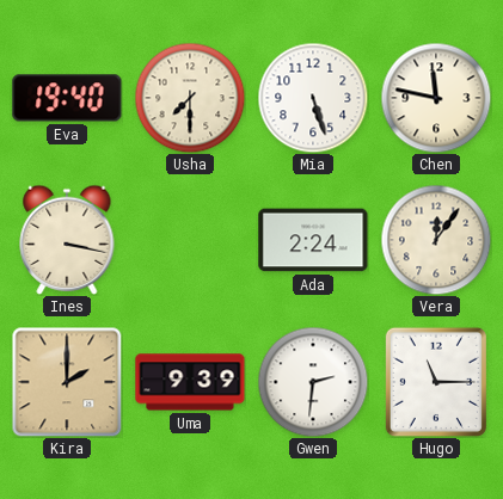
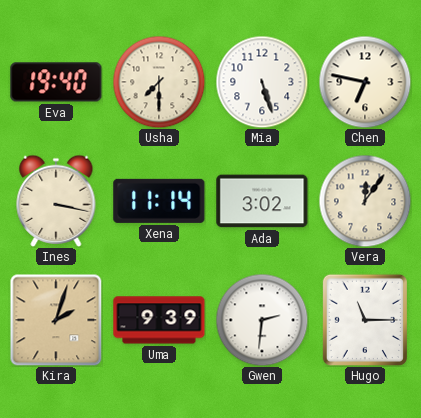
Chen: 11:47 -> 6:47 (365, 82)
Xena: none -> 11:14 (159, 201)
Ada: 2:24 -> 3:02 (262, 201)
Kira: 2:00 -> 2:03 (56, 320)
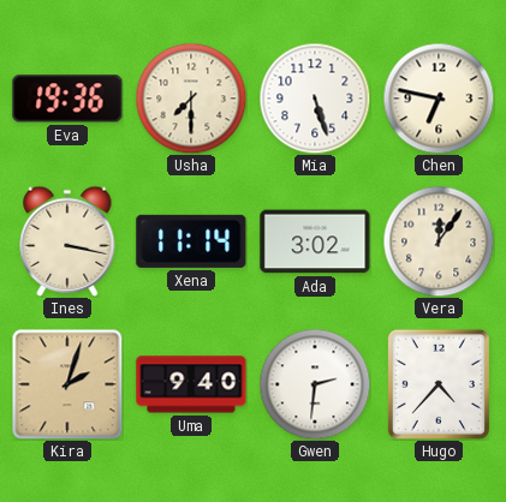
Eva: 19:40 -> 19:36 (67, 98)
Uma: 9:39 -> 9:40 (191, 384)
Hugo: 11:15 -> 4:37 (439, 383)
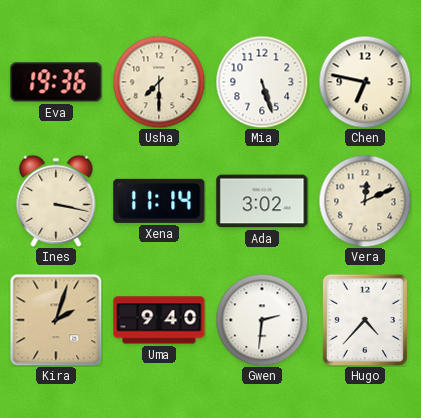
Vera: 12:06 -> 12:11 (365, 201)
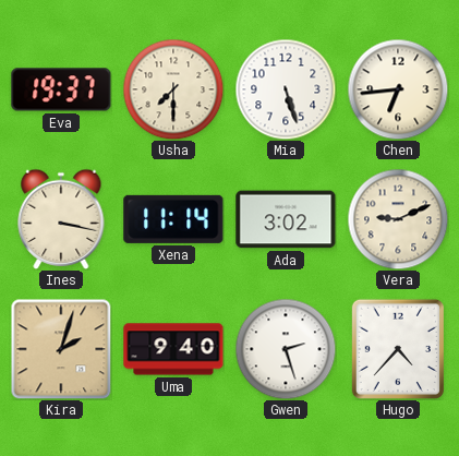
Eva: 19:36 -> 19:37 (61, 89)
Chen: 6:47 -> 6:44 (398, 89)
Vera: 12:11 -> 9:11 (398, 219)
Gwen: 2:31 -> 2:27 (286, 349)
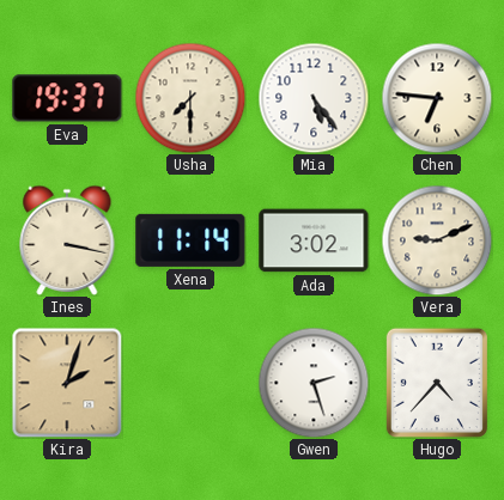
Mia: 5:27 -> 5:24 (314, 98)
Chen: 6:44 -> 6:46 (437, 98)
Uma: 9:40 -> none (173, 349)
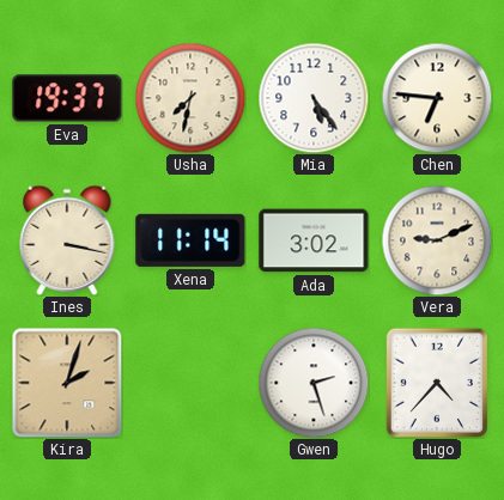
Usha: 7:30 -> 7:32 (190, 98)
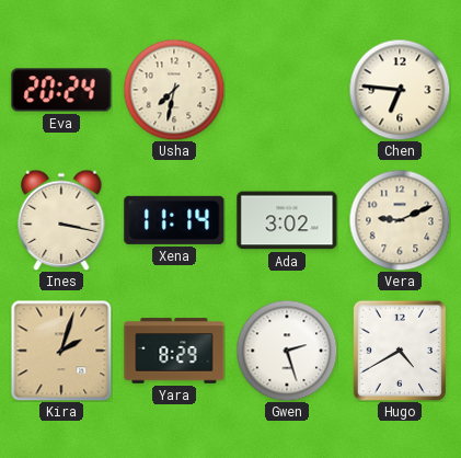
Eva: 19:37 -> 20:24 (61, 90)
Mia: 5:24 -> none (314, 98)
Yara: none -> 8:29 (174, 351)
Hugo: 4:37 -> 4:40 (400, 350)
